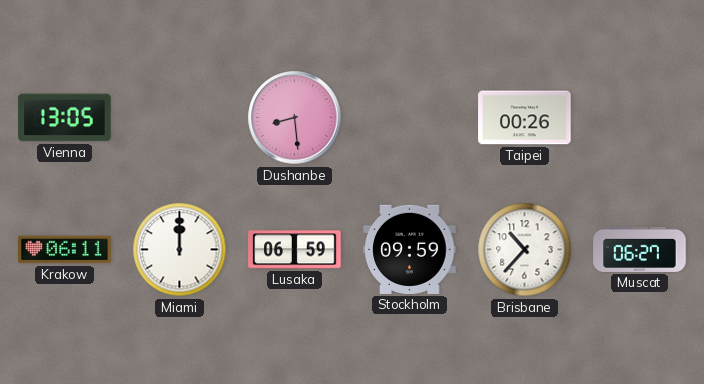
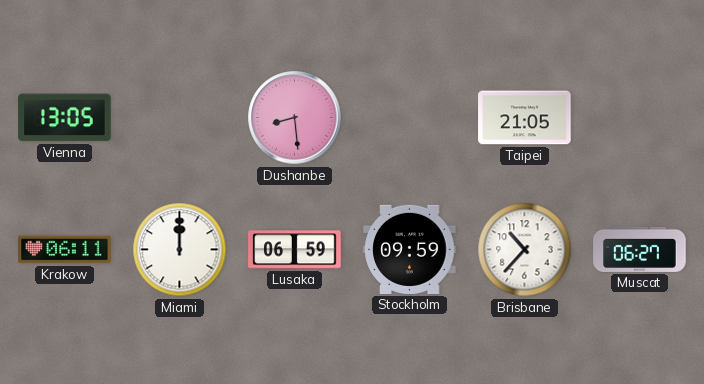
Taipei: 00:26 -> 21:05 (525, 118)
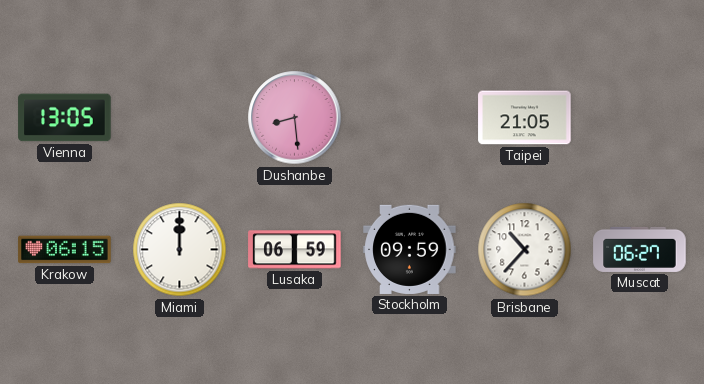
Krakow: 06:11 -> 06:15 (65, 250)
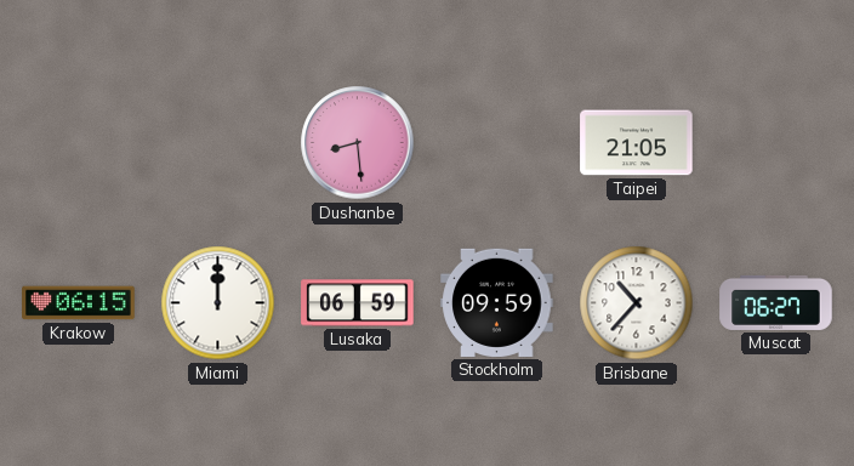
Vienna: 13:05 -> none (65, 118)
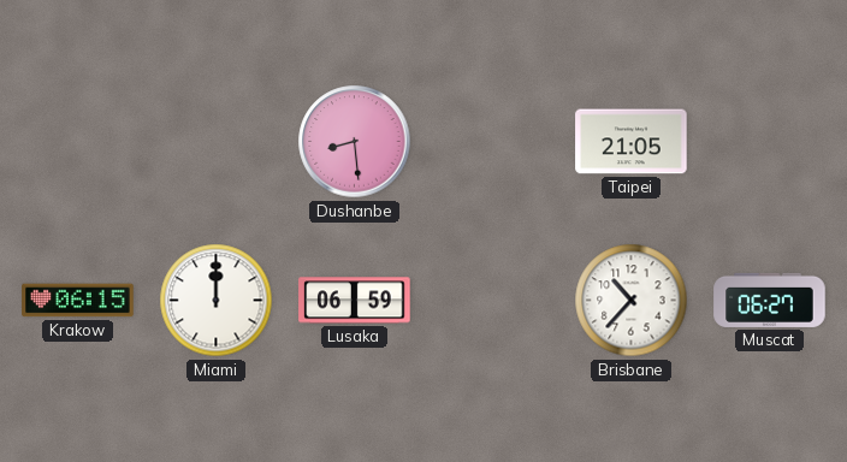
Stockholm: 09:59 -> none (497, 302)
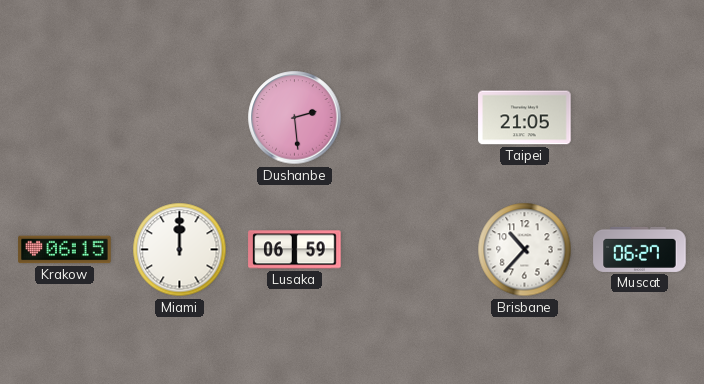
Dushanbe: 8:29 -> 2:29 (295, 118)
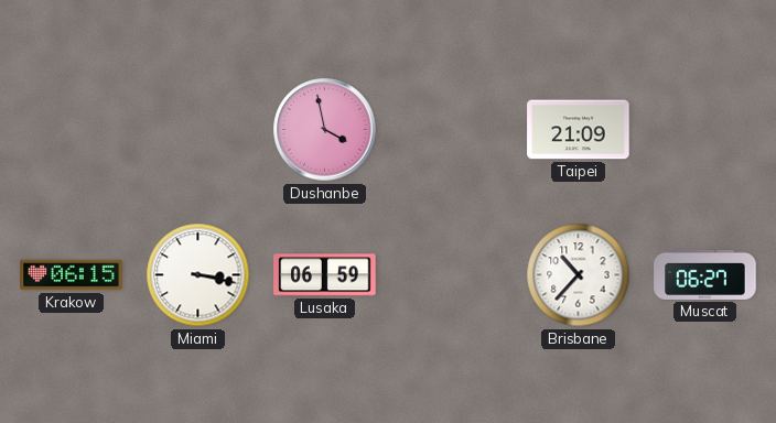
Dushanbe: 2:29 -> 3:58 (325, 130)
Taipei: 21:05 -> 21:09 (579, 130)
Miami: 12:00 -> 3:17 (198, 275)
